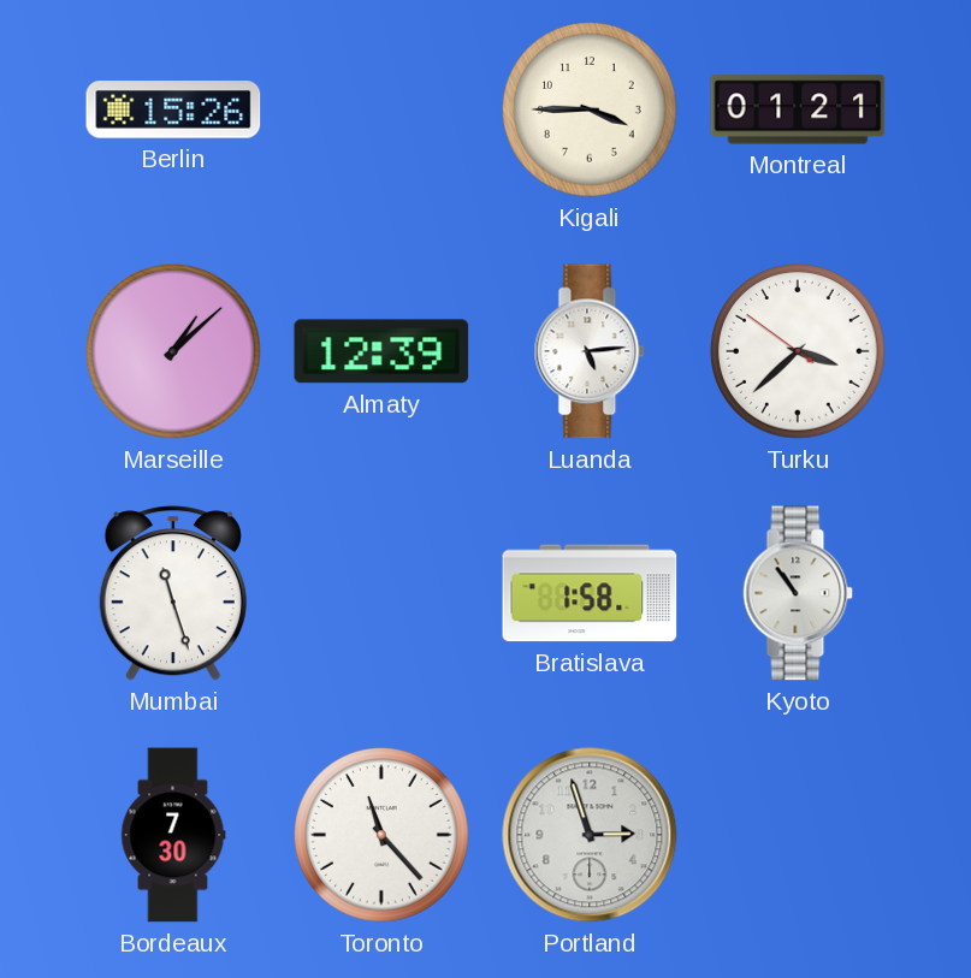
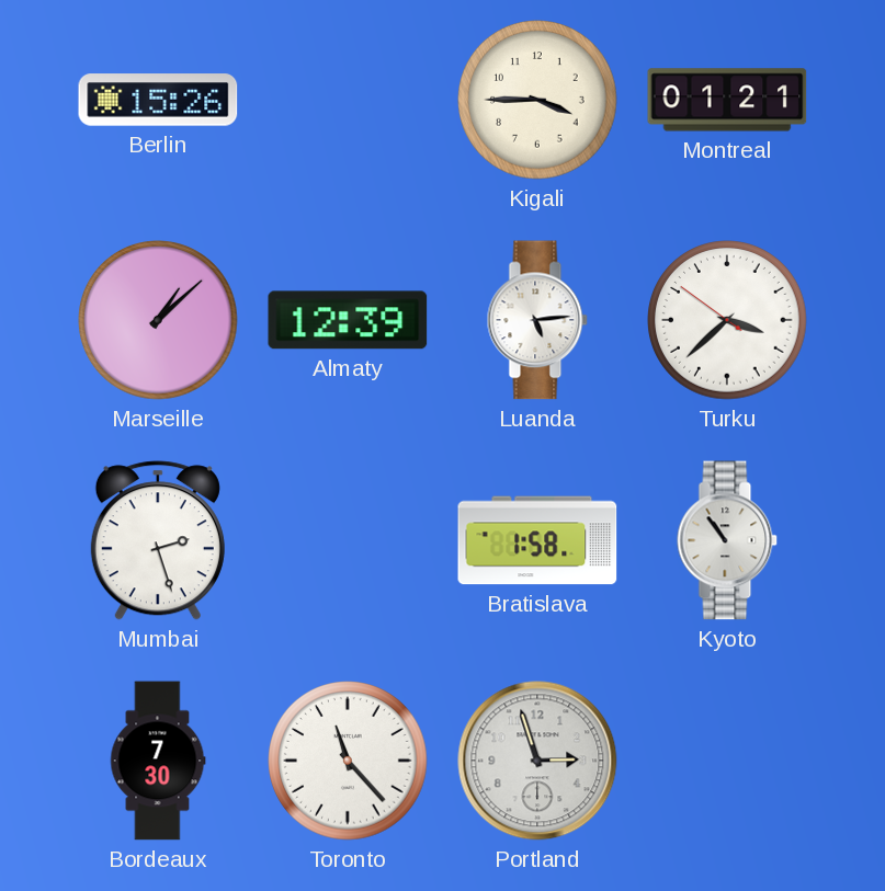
Mumbai: 11:27 -> 2:27 (158, 540)
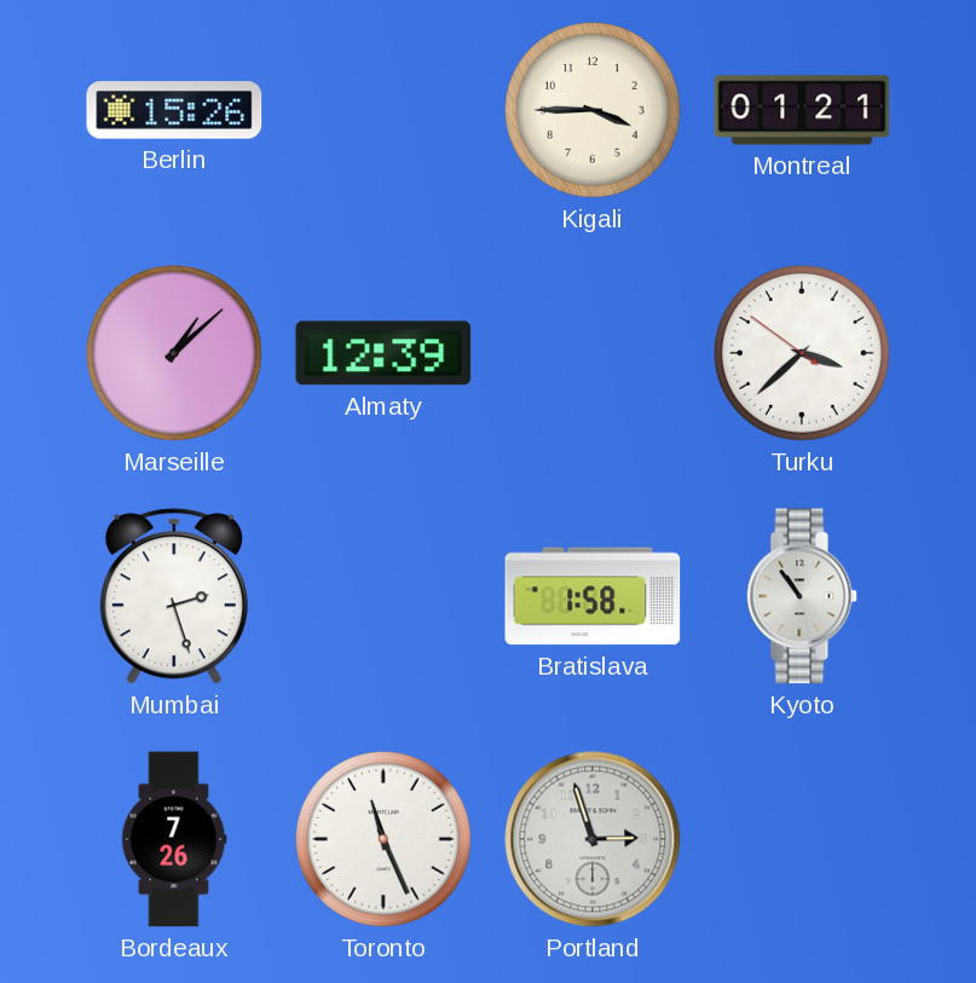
Luanda: 5:14 -> none (537, 320)
Bordeaux: 7:30 -> 7:26 (174, 839)
Toronto: 11:23 -> 11:26 (383, 839)
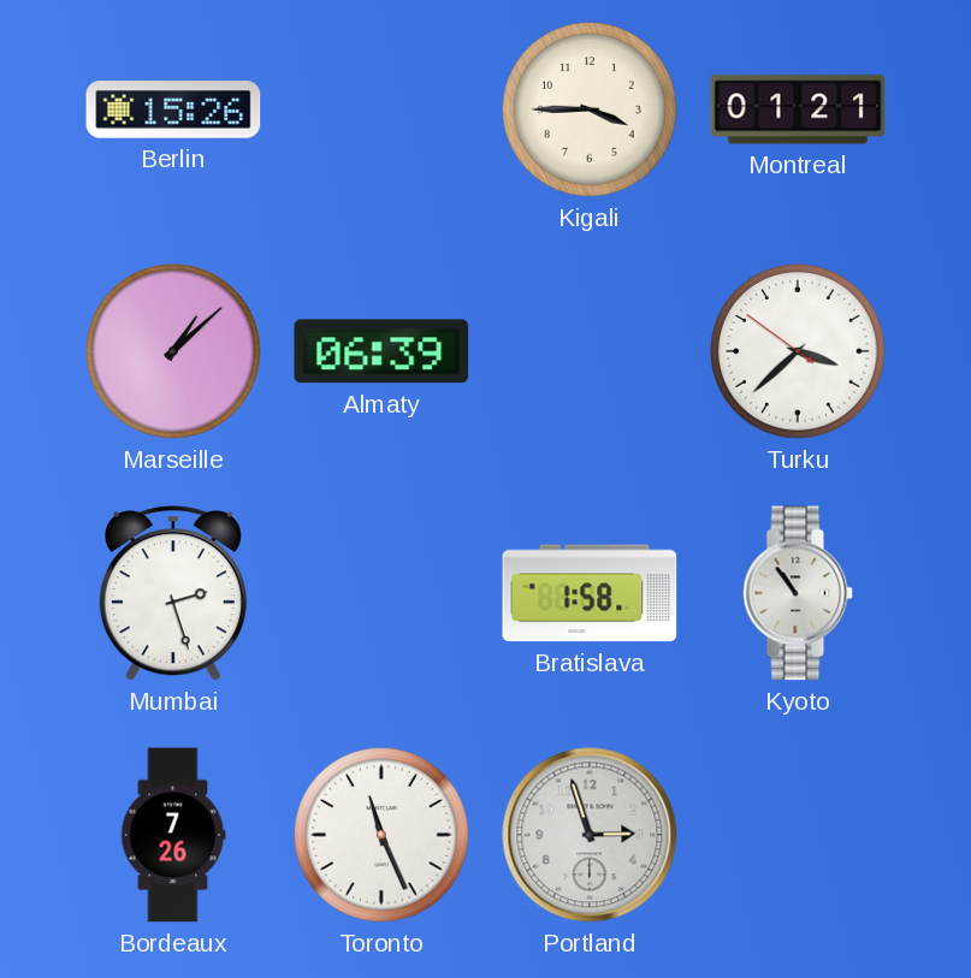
Almaty: 12:39 -> 06:39 (381, 351)
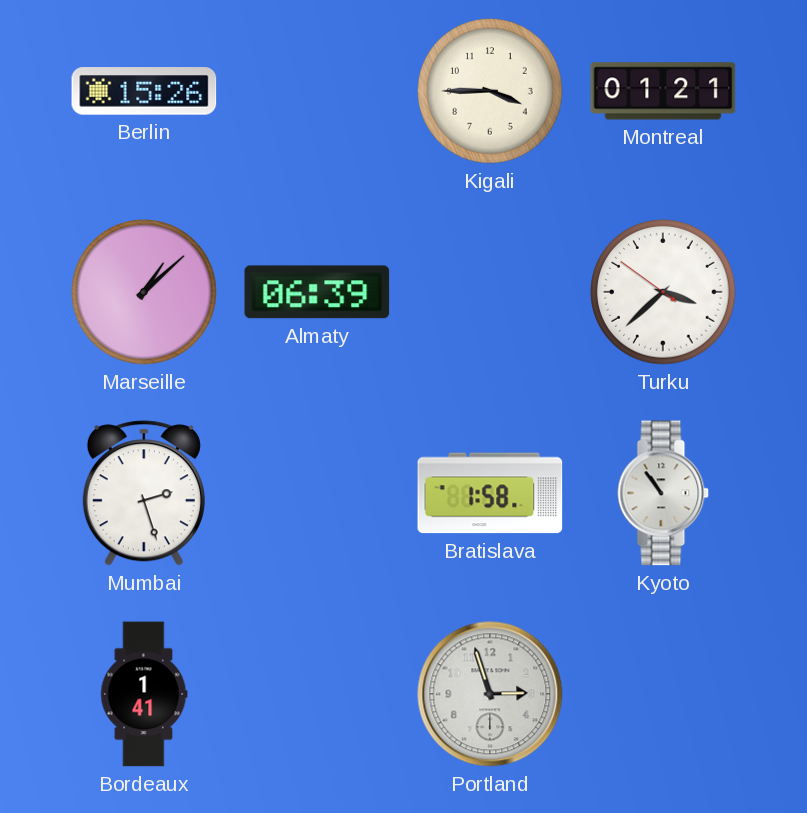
Bordeaux: 7:26 -> 1:41 (144, 694)
Toronto: 11:26 -> none (381, 835)
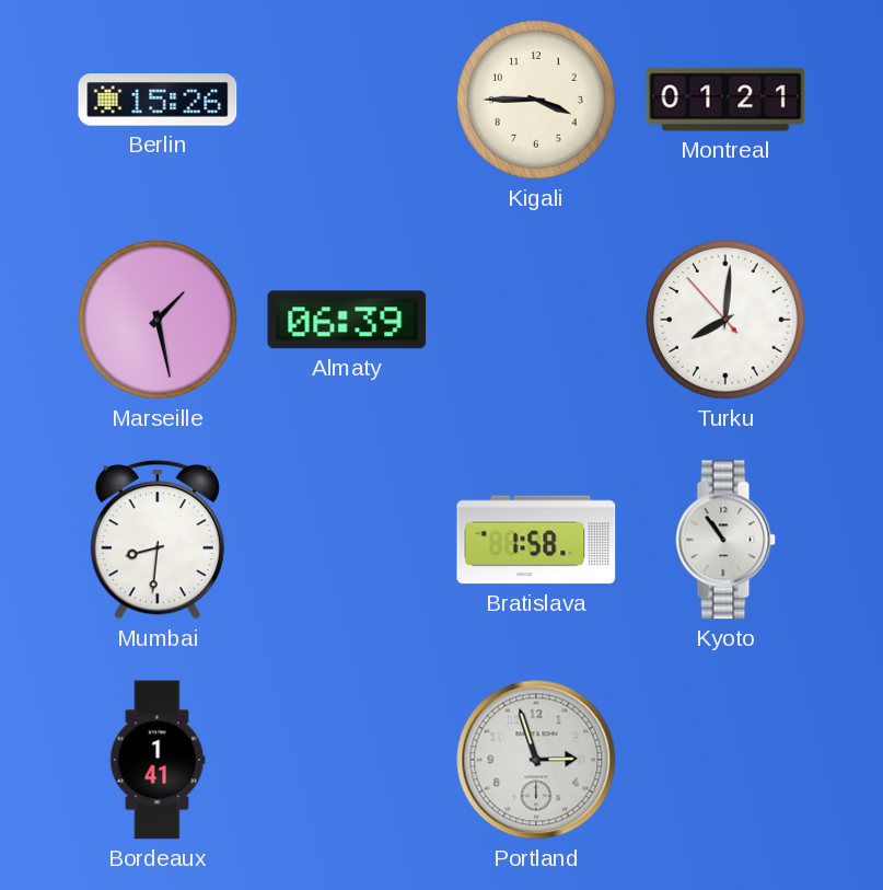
Marseille: 1:08 -> 1:28 (158, 320)
Turku: 3:37 -> 8:00 (725, 320)
Mumbai: 2:27 -> 8:31 (158, 540)
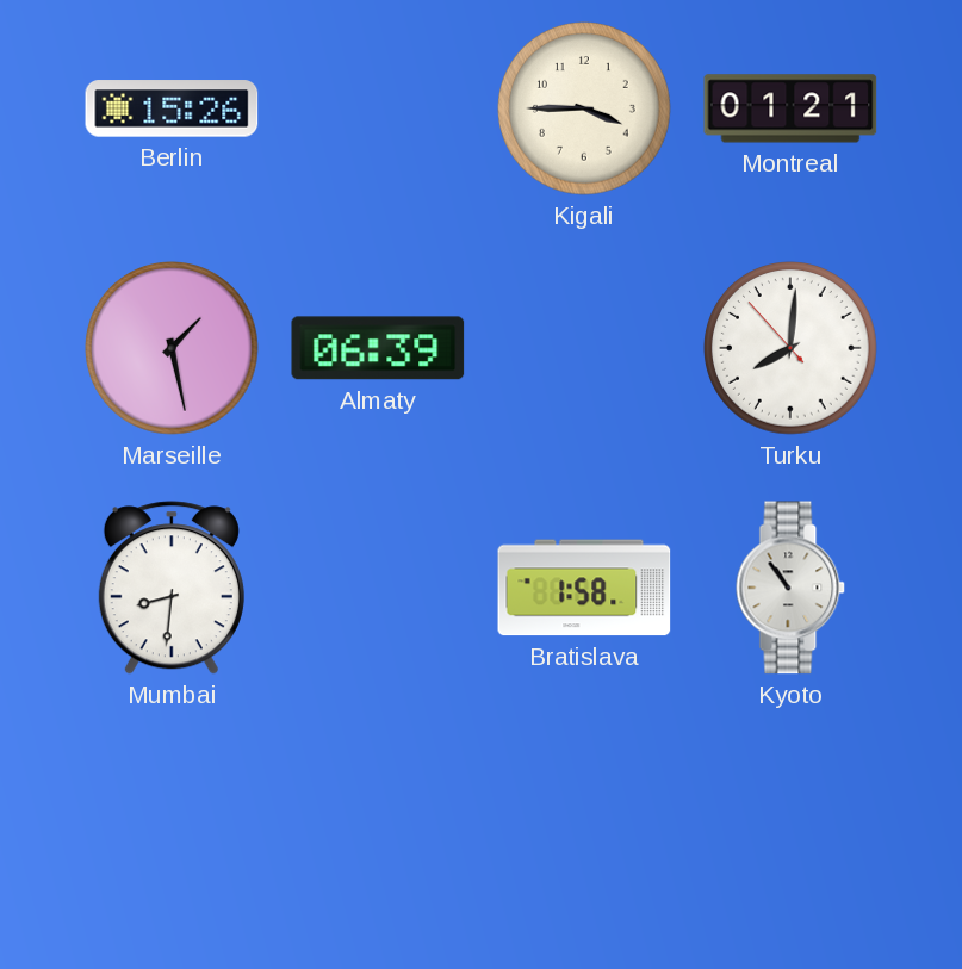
Bordeaux: 1:41 -> none (158, 760)
Portland: 2:57 -> none (536, 760)
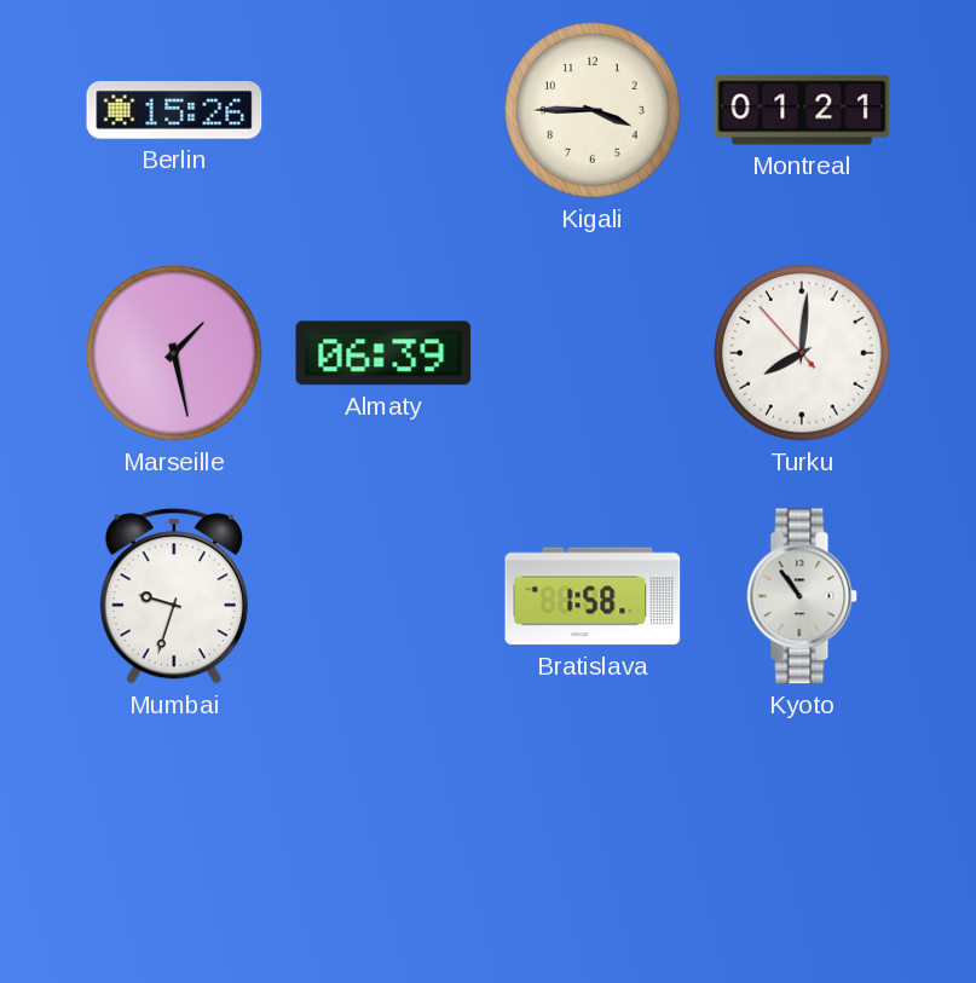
Mumbai: 8:31 -> 9:33 (174, 596)
